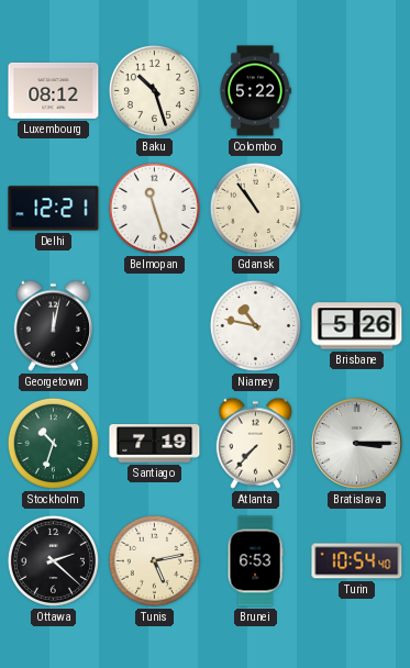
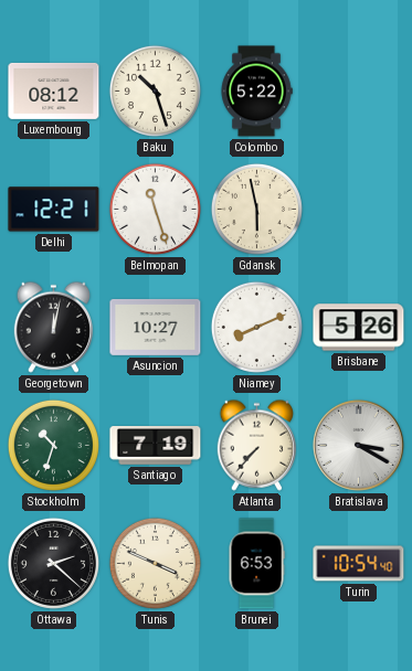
Gdansk: 10:54 -> 5:58 (256, 209)
Asuncion: none -> 10:27 (156, 327)
Niamey: 10:47 -> 8:11 (256, 327)
Bratislava: 3:15 -> 3:20 (358, 445)
Tunis: 5:13 -> 3:49 (155, 563)
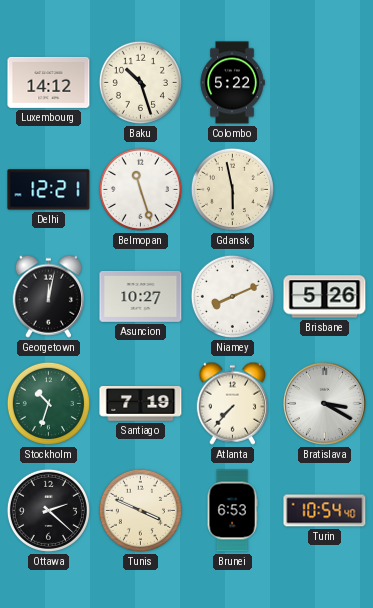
Luxembourg: 08:12 -> 14:12 (49, 82)
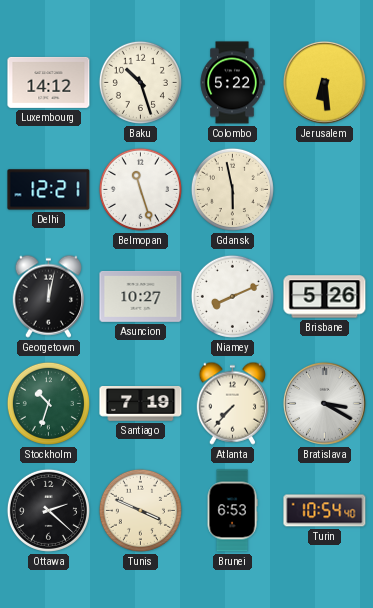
Jerusalem: none -> 6:29 (324, 82)
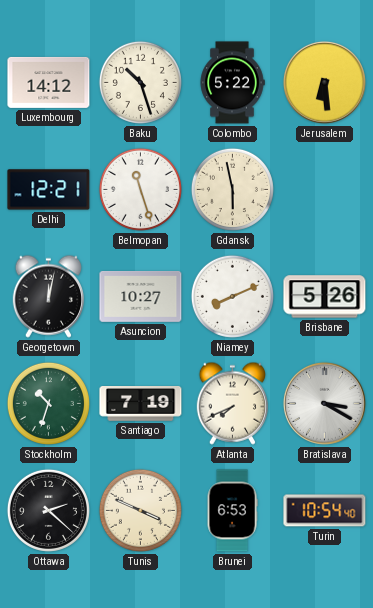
Atlanta: 7:37 -> 7:41 (232, 403)
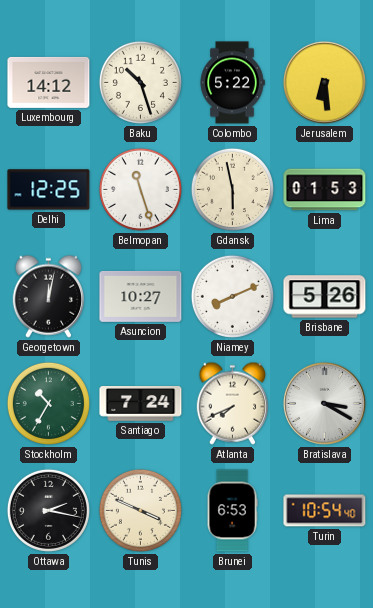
Delhi: 12:21 -> 12:25 (49, 190)
Lima: none -> 01:53 (325, 190)
Stockholm: 10:33 -> 10:35 (48, 403)
Santiago: 7:19 -> 7:24 (141, 404)
Ottawa: 2:22 -> 2:17 (48, 510)
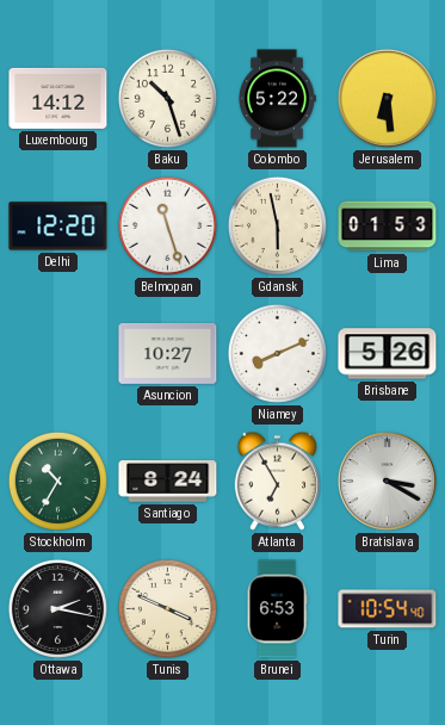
Delhi: 12:25 -> 12:20 (58, 227)
Georgetown: 12:02 -> none (48, 296)
Santiago: 7:24 -> 8:24 (168, 482)
Atlanta: 7:41 -> 6:55 (277, 481)
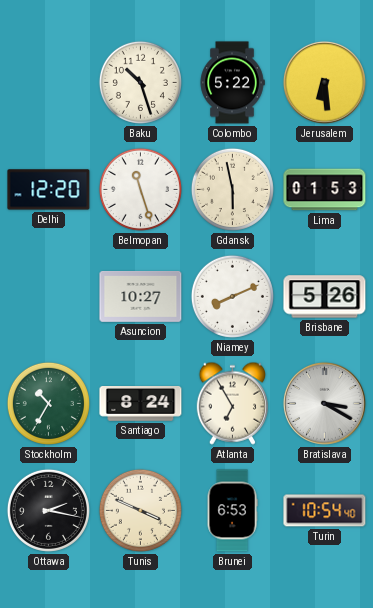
Luxembourg: 14:12 -> none (58, 98)
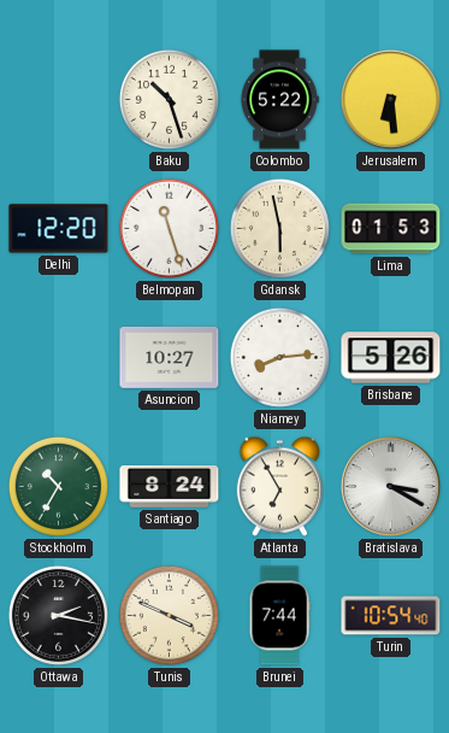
Niamey: 8:11 -> 8:14 (279, 357)
Brunei: 6:53 -> 7:44 (279, 616)
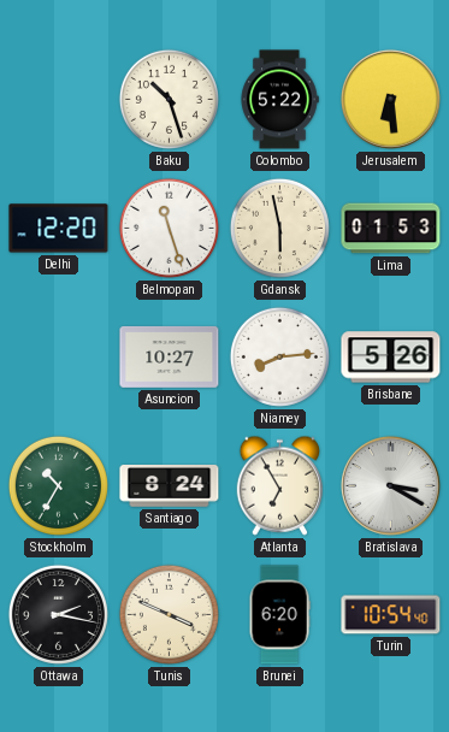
Brunei: 7:44 -> 6:20 (279, 615)
